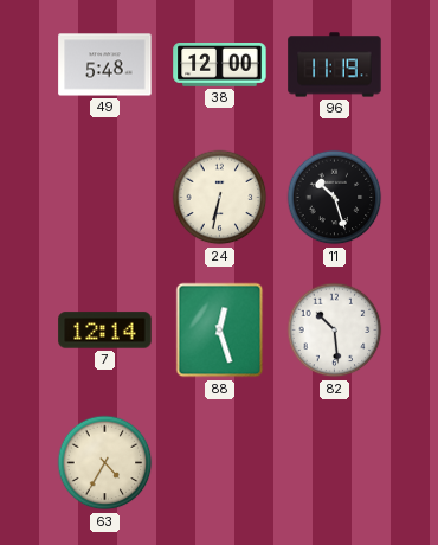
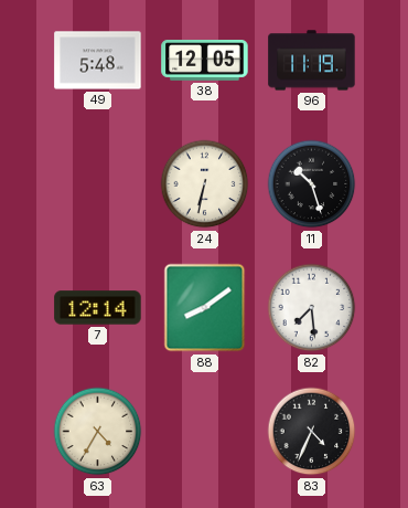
38: 12:00 -> 12:05 (205, 61)
88: 12:27 -> 8:09 (205, 308)
82: 10:29 -> 7:29 (312, 308)
83: none -> 4:34 (312, 432)
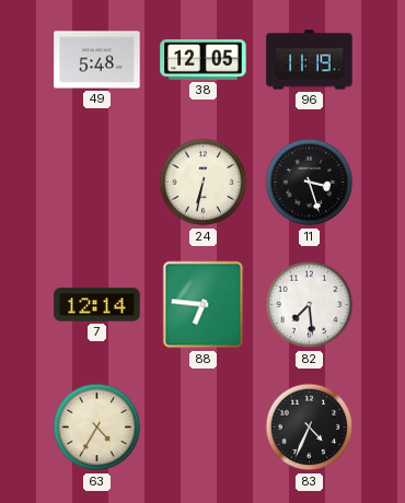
11: 10:27 -> 3:27 (310, 183)
88: 8:09 -> 6:46 (204, 305)
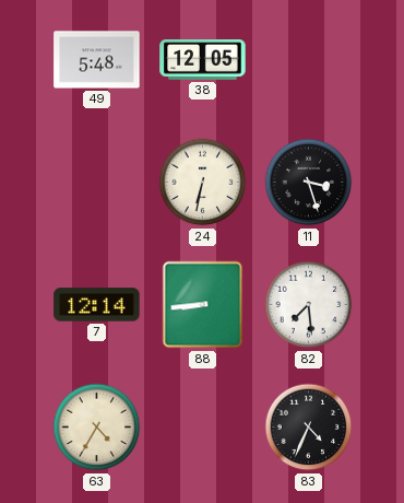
96: 11:19 -> none (310, 60)
88: 6:46 -> 8:44 (203, 305)
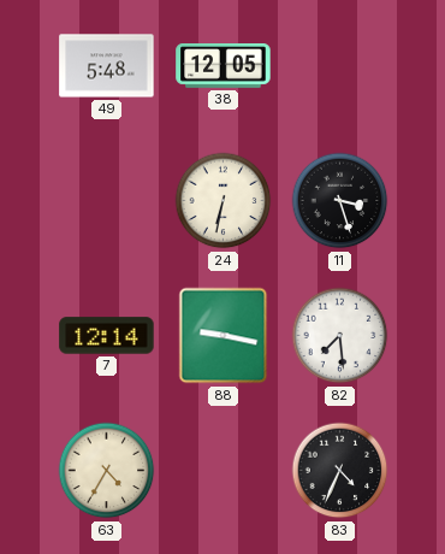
88: 8:44 -> 9:17 (224, 336)
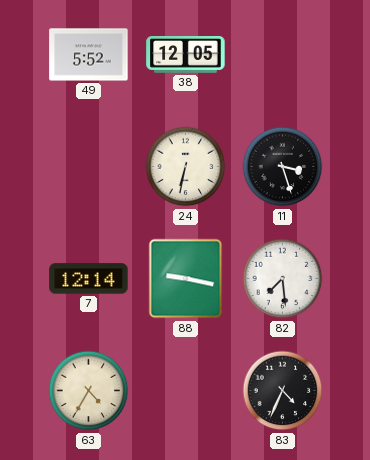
49: 5:48 -> 5:52 (89, 55)
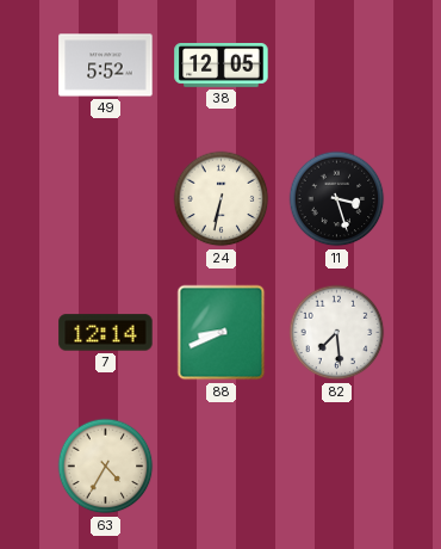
88: 9:17 -> 8:41 (222, 333)
83: 4:34 -> none (283, 391)
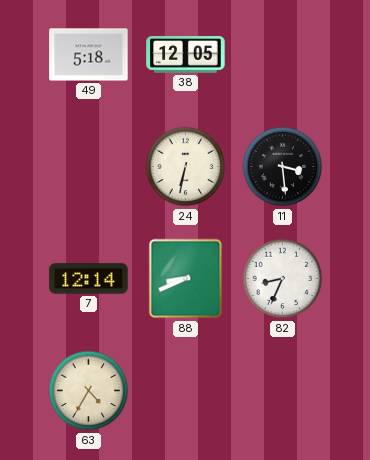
49: 5:52 -> 5:18 (89, 55)
11: 3:27 -> 3:29 (283, 167)
82: 7:29 -> 8:34 (283, 279)
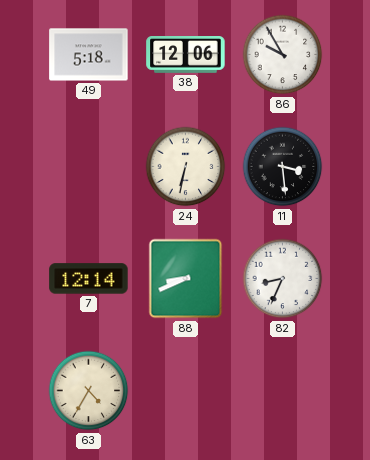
38: 12:05 -> 12:06 (186, 55)
86: none -> 9:55 (283, 55)
